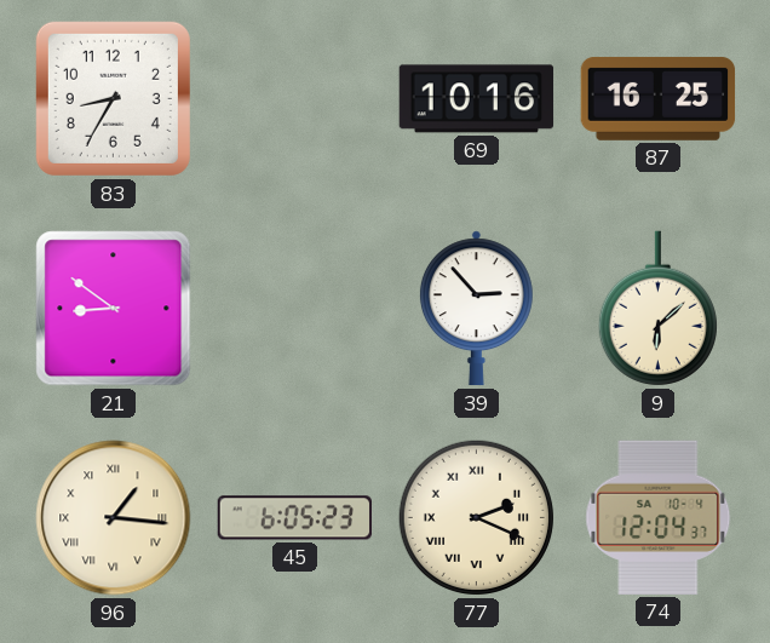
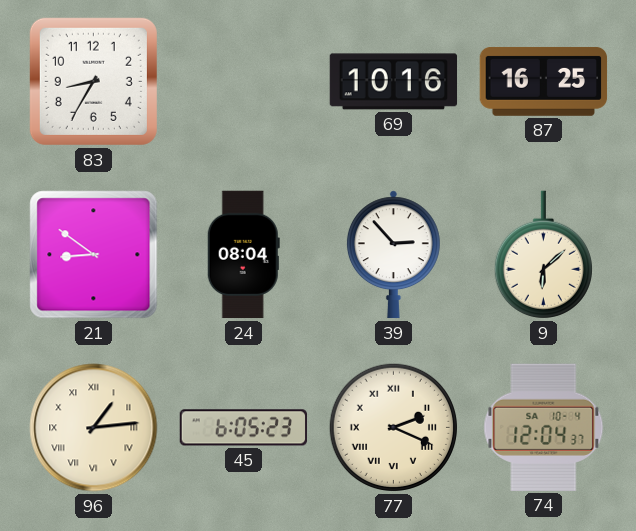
24: none -> 08:04 (243, 255)
96: 1:16 -> 1:14 (94, 428)
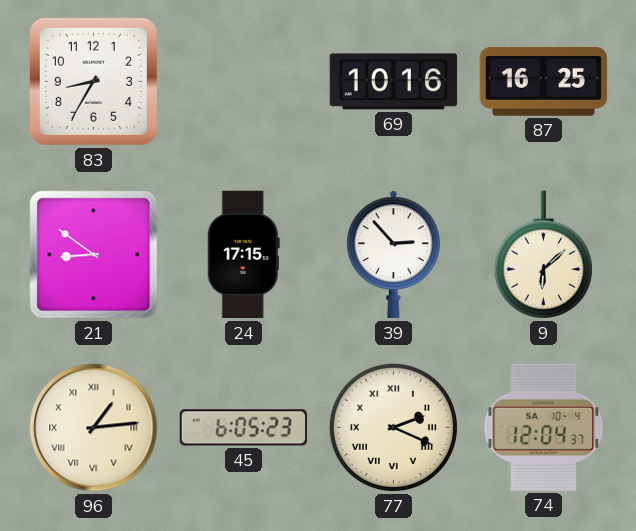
24: 08:04 -> 17:15 (243, 255)
